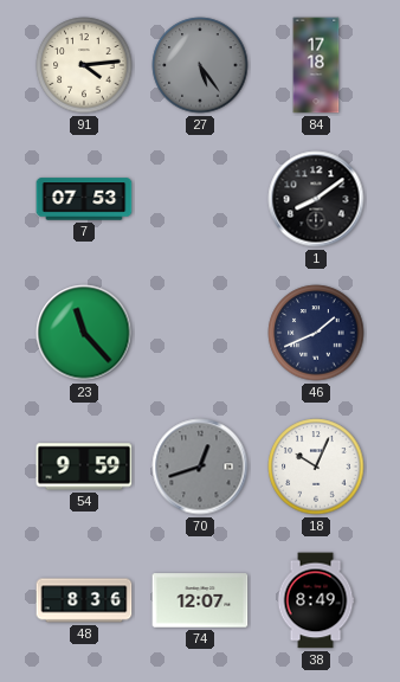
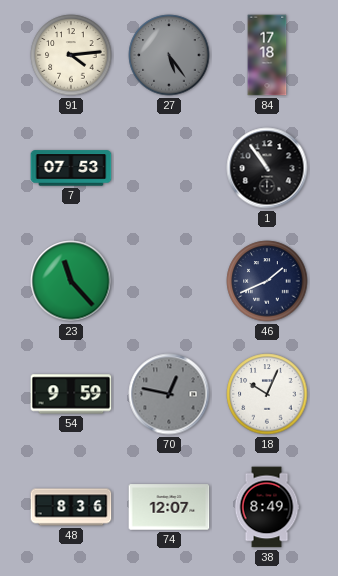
1: 8:09 -> 10:54 (267, 168)
70: 12:42 -> 12:47 (169, 394)
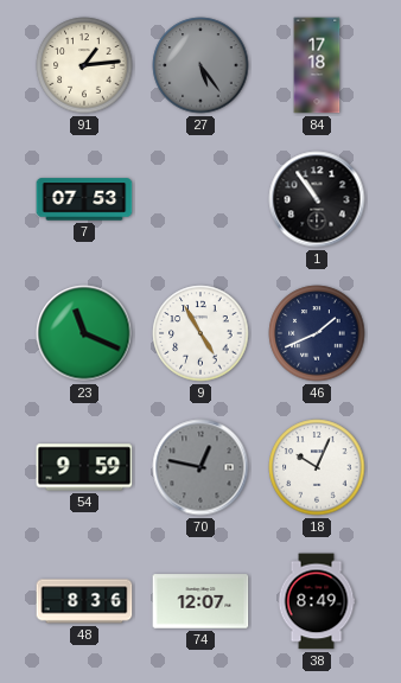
91: 4:14 -> 1:14 (84, 65)
23: 11:23 -> 11:19 (84, 333)
9: none -> 4:55 (200, 333)
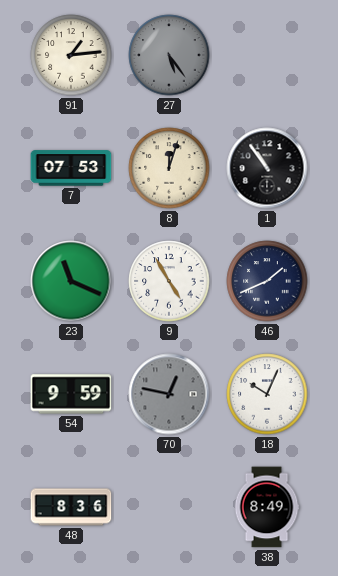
84: 17:18 -> none (317, 65)
8: none -> 12:03 (169, 168)
74: 12:07 -> none (200, 601)
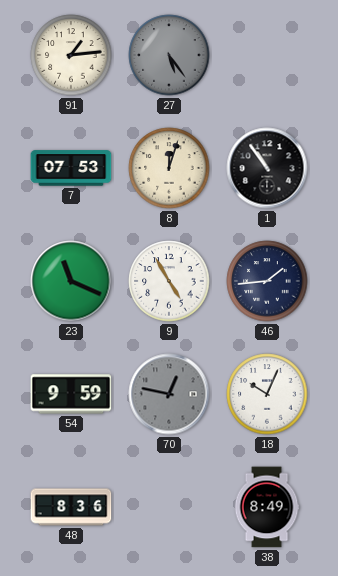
46: 1:41 -> 1:44 (267, 281)
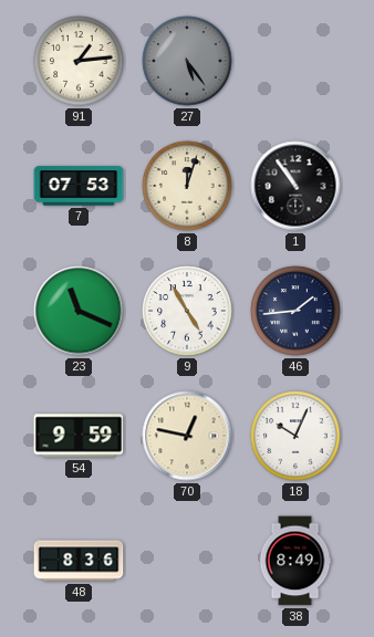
70 dial: grey -> cream (187, 436)
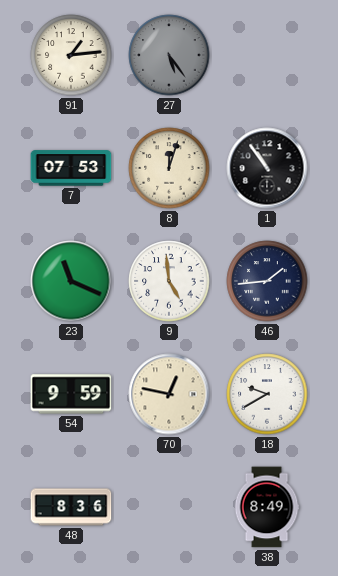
9: 4:55 -> 4:59 (169, 281)
18: 10:04 -> 9:40 (267, 394)
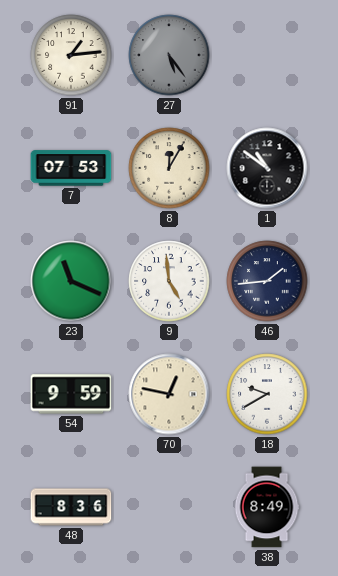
8: 12:03 -> 12:05 (169, 168)
1: 10:54 -> 10:51 (267, 168)
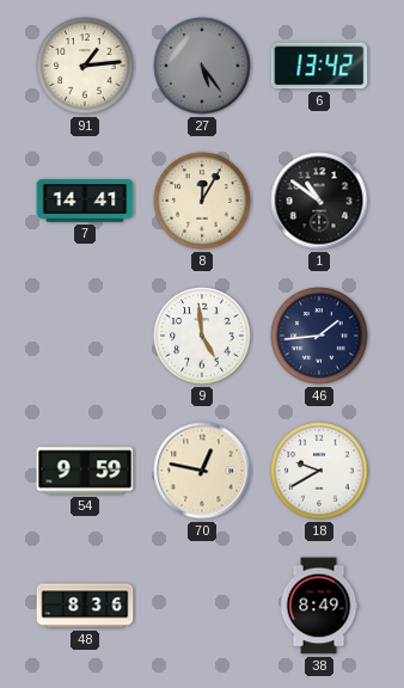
6: none -> 13:42 (319, 66)
7: 07:53 -> 14:41 (85, 201)
23: 11:19 -> none (71, 281)
